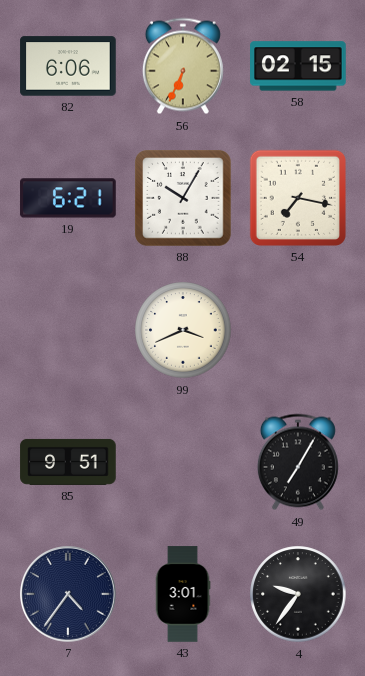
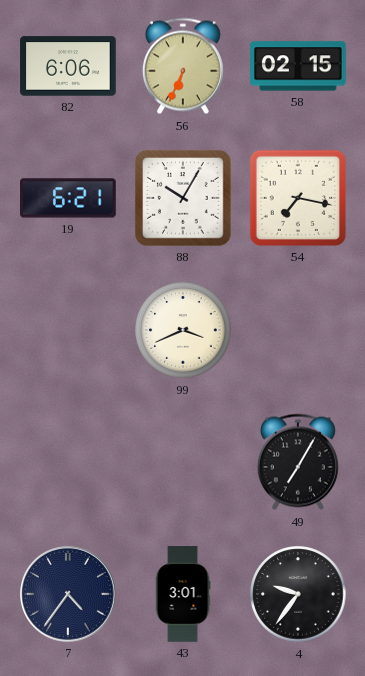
85: 9:51 -> none (68, 462)
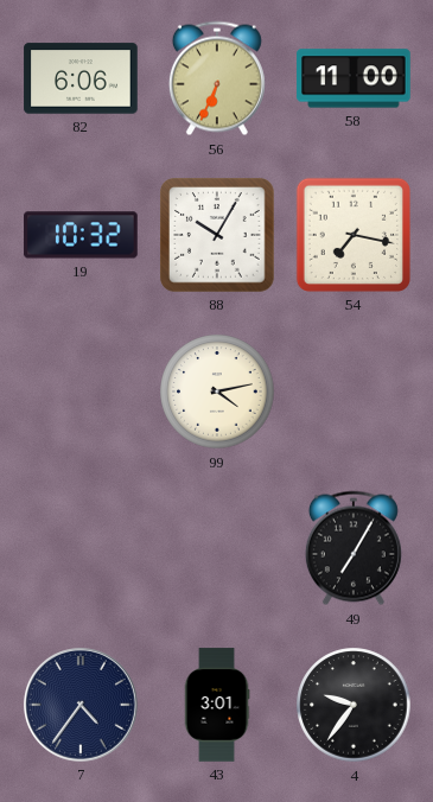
58: 02:15 -> 11:00 (354, 78)
19: 6:21 -> 10:32 (81, 235)
99: 3:41 -> 4:13 (217, 392)
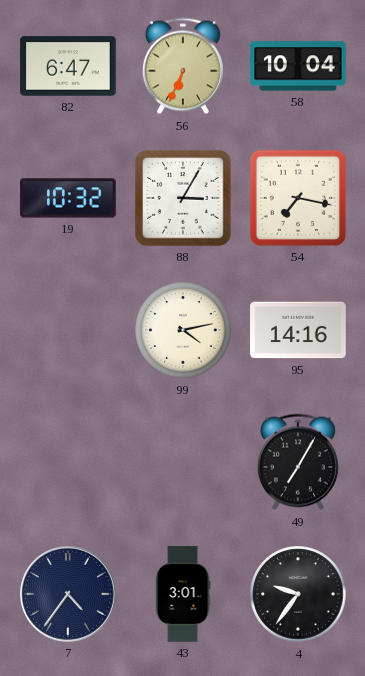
82: 6:06 -> 6:47 (68, 66)
58: 11:00 -> 10:04 (298, 66)
88: 10:05 -> 3:05 (183, 198)
95: none -> 14:16 (298, 330)
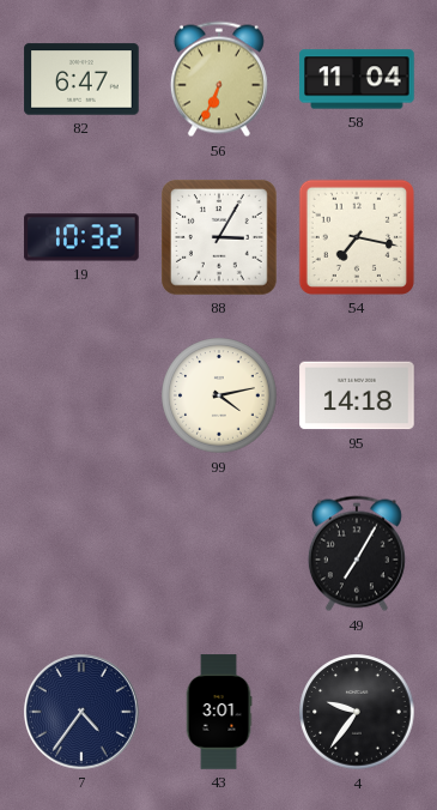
58: 10:04 -> 11:04 (357, 79)
95: 14:16 -> 14:18 (357, 395)
